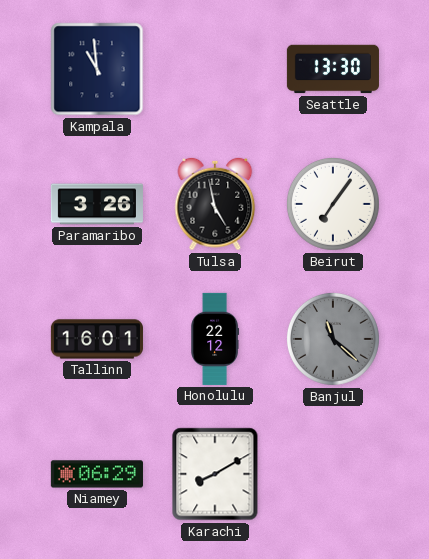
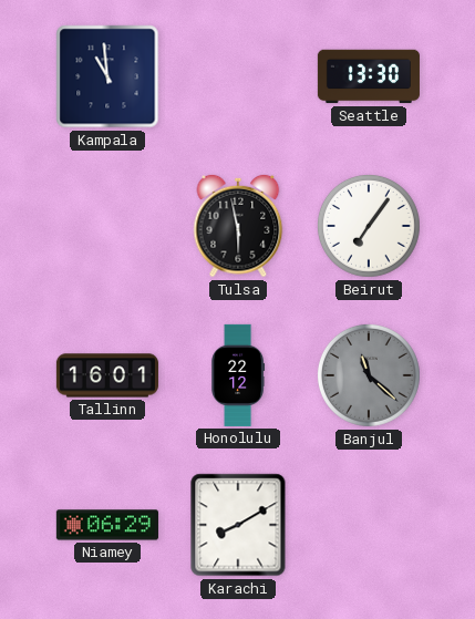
Paramaribo: 3:26 -> none (97, 204)
Tulsa: 4:58 -> 5:58 (238, 226)
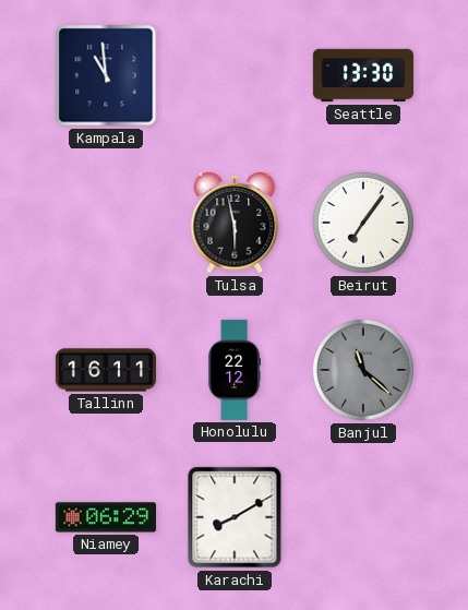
Tallinn: 16:01 -> 16:11 (106, 370)
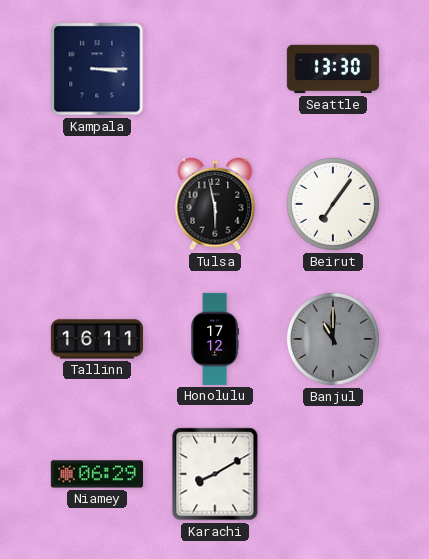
Kampala: 10:59 -> 3:15 (97, 69)
Honolulu: 22:12 -> 17:12 (215, 339)
Banjul: 11:22 -> 11:00 (333, 339)
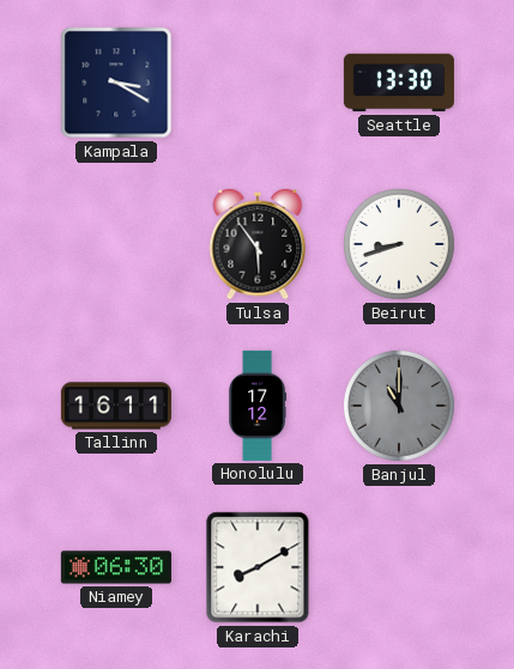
Kampala: 3:15 -> 3:20 (116, 83)
Tulsa: 5:58 -> 5:54 (258, 244)
Beirut: 7:06 -> 8:42 (399, 244)
Niamey: 06:29 -> 06:30 (116, 567)
